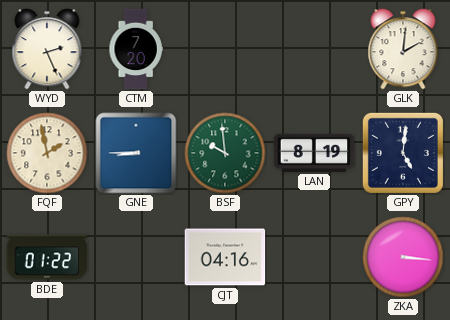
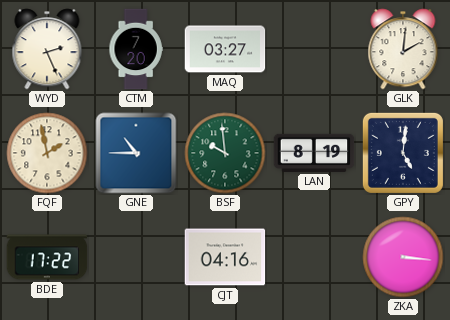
MAQ: none -> 03:27 (225, 49)
GNE: 8:45 -> 10:45 (136, 153)
BDE: 01:22 -> 17:22 (47, 257)
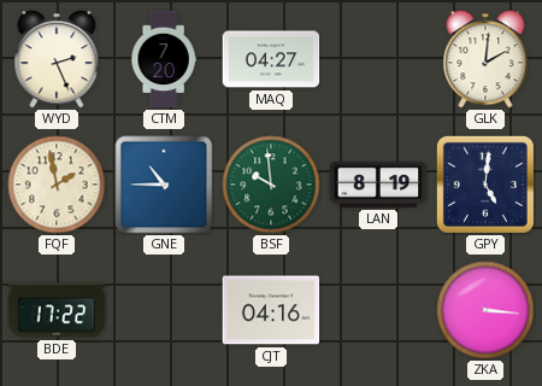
MAQ: 03:27 -> 04:27 (271, 59)
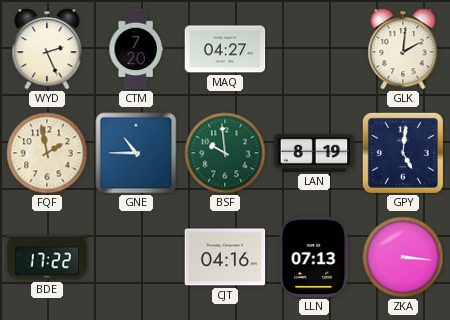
LLN: none -> 07:13 (314, 257)
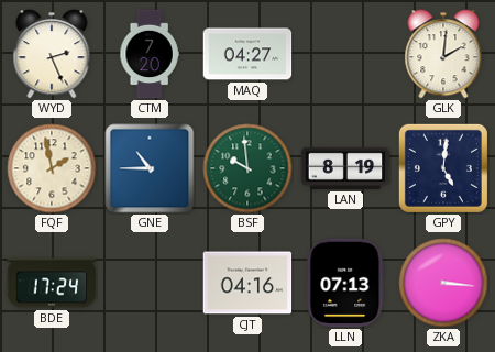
BDE: 17:22 -> 17:24 (52, 283)
